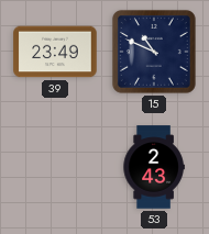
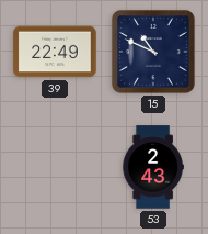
39: 23:49 -> 22:49 (55, 52)
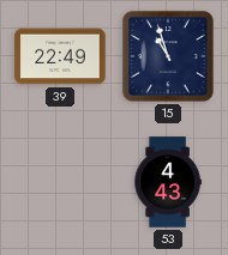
15: 10:49 -> 10:57 (168, 56)
53: 2:43 -> 4:43 (168, 182)
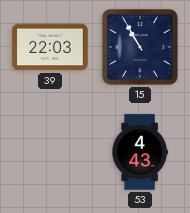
39: 22:49 -> 22:03 (50, 47)
15: 10:57 -> 10:55 (140, 47)
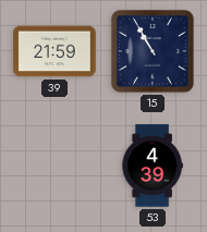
39: 22:03 -> 21:59 (54, 51)
53: 4:43 -> 4:39 (153, 166)
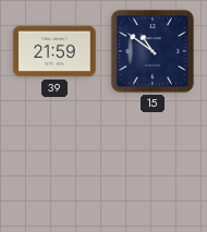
15: 10:55 -> 10:51 (153, 51)
53: 4:39 -> none (153, 166)
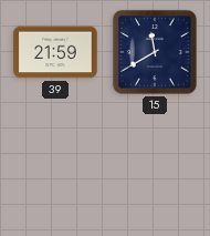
15: 10:51 -> 11:40 (155, 52)
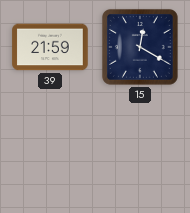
15: 11:40 -> 12:20 (140, 47)
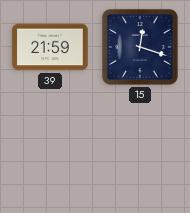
15: 12:20 -> 12:18 (140, 47)
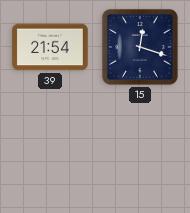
39: 21:59 -> 21:54 (50, 47)
